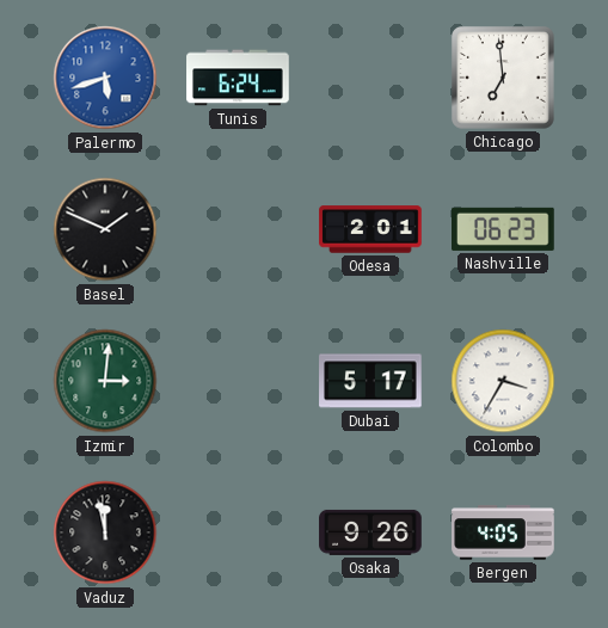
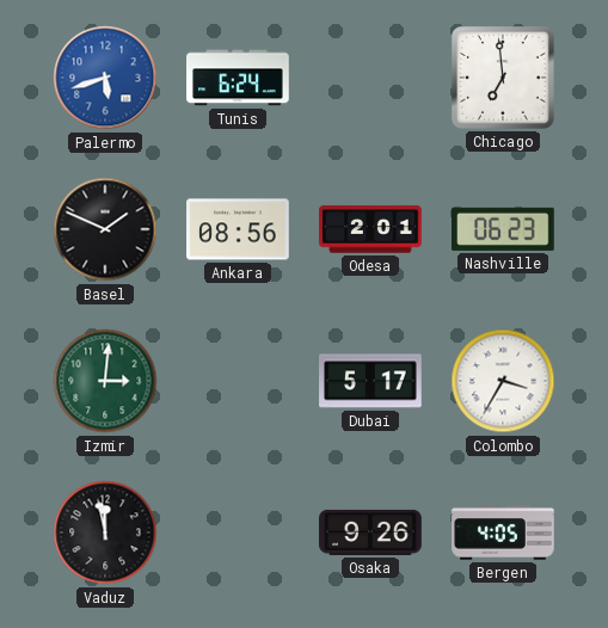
Ankara: none -> 08:56 (238, 229)
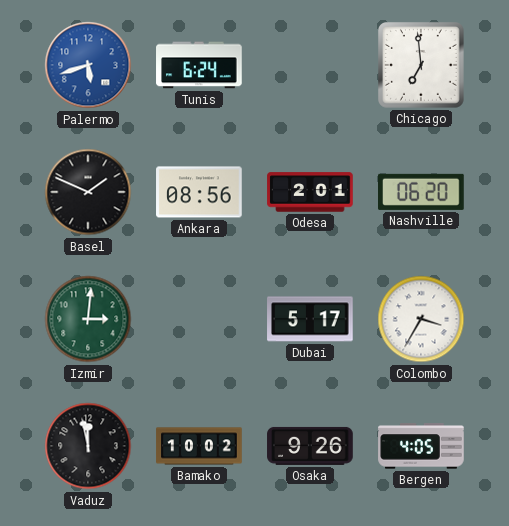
Nashville: 06:23 -> 06:20 (422, 192)
Bamako: none -> 10:02 (199, 446)
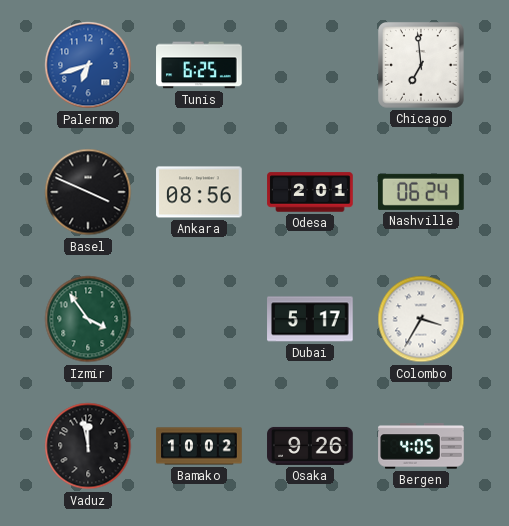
Palermo: 5:42 -> 6:42 (88, 65)
Tunis: 6:24 -> 6:25 (199, 65)
Basel: 1:49 -> 3:49 (88, 192)
Nashville: 06:20 -> 06:24 (422, 192)
Izmir: 3:01 -> 3:54 (88, 319)
